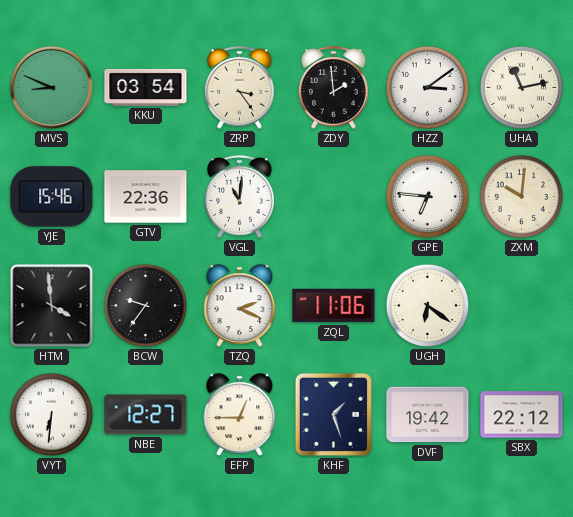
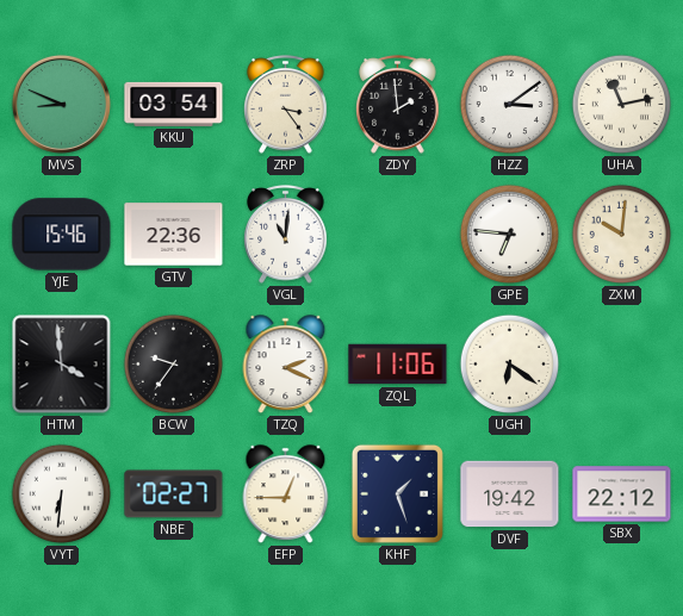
NBE: 12:27 -> 02:27 (174, 494)
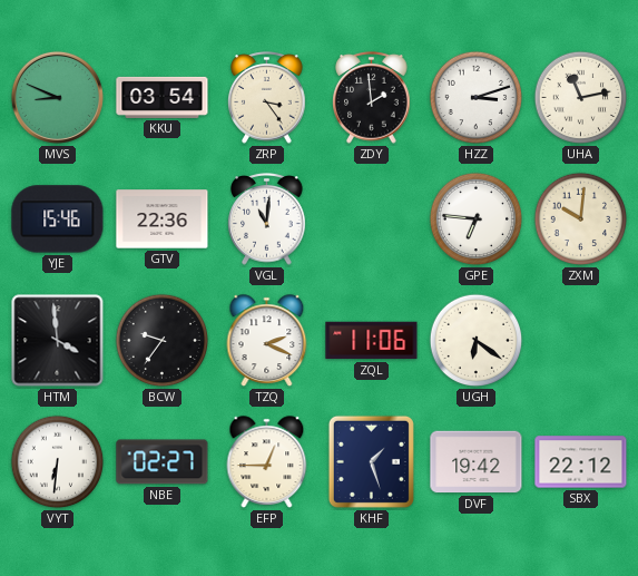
HZZ: 3:09 -> 3:12 (477, 98)
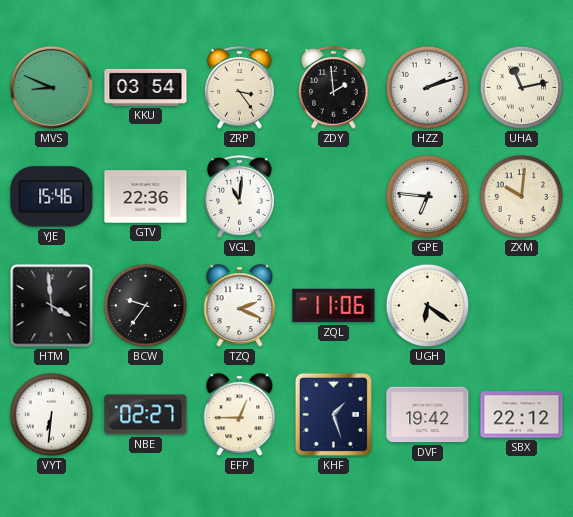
HZZ: 3:12 -> 2:12 (428, 88)
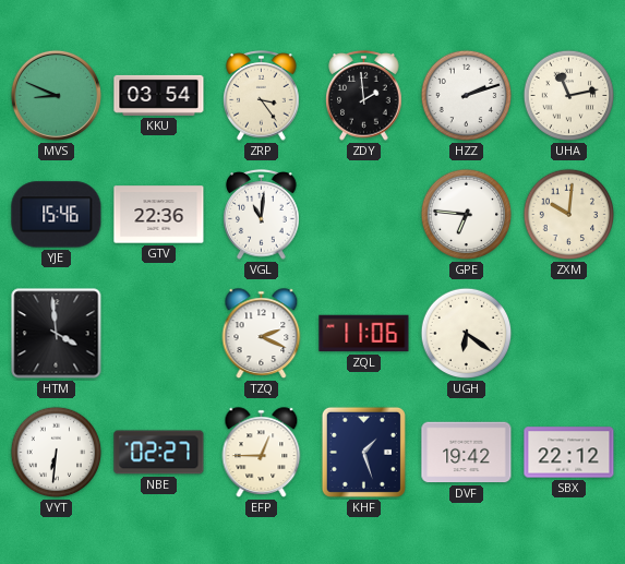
BCW: 9:36 -> none (146, 306)
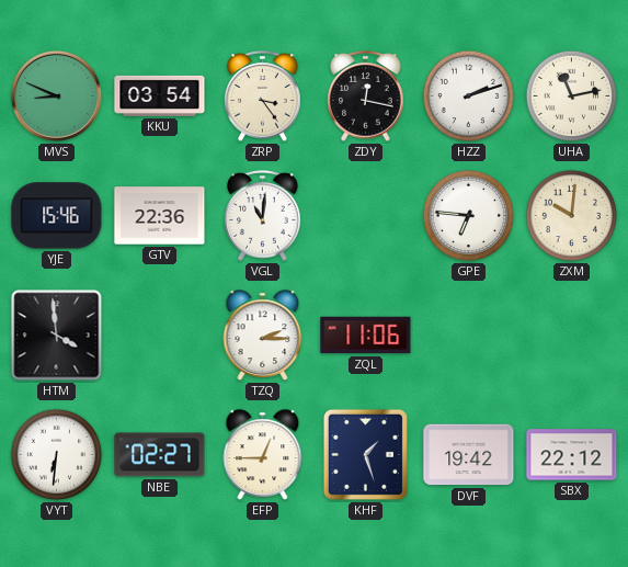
ZDY: 1:59 -> 12:17 (366, 97)
TZQ: 2:19 -> 2:15 (263, 336)
UGH: 6:21 -> none (467, 334)
